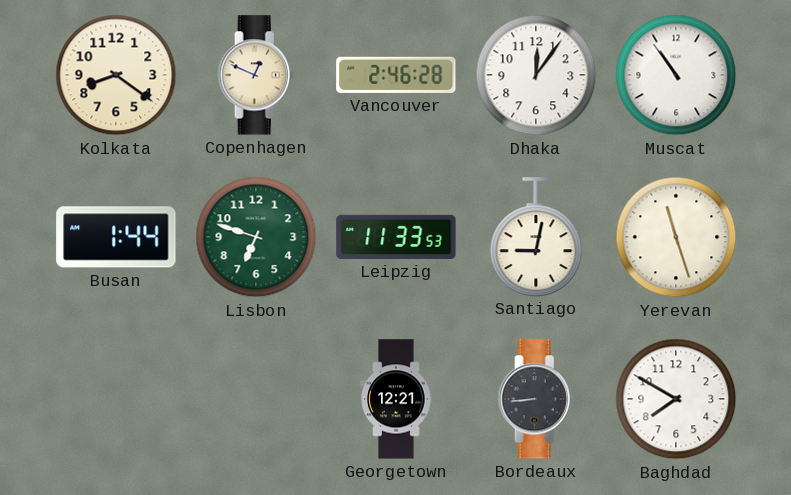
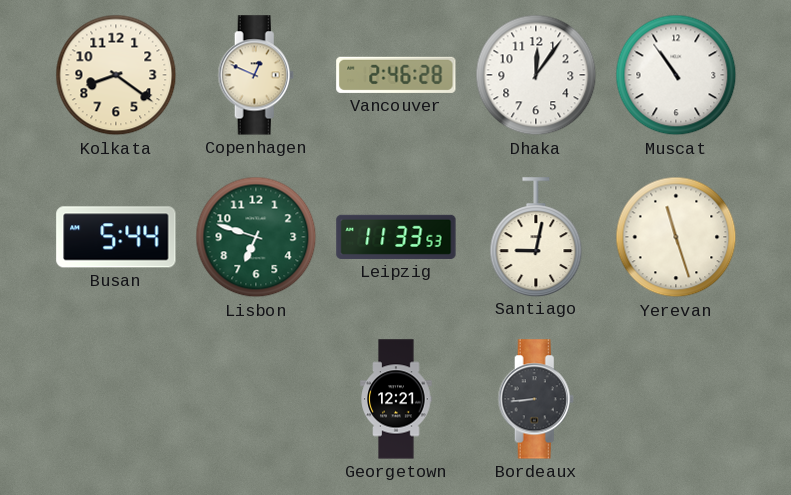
Busan: 1:44 -> 5:44 (116, 237)
Baghdad: 7:50 -> none (676, 399)
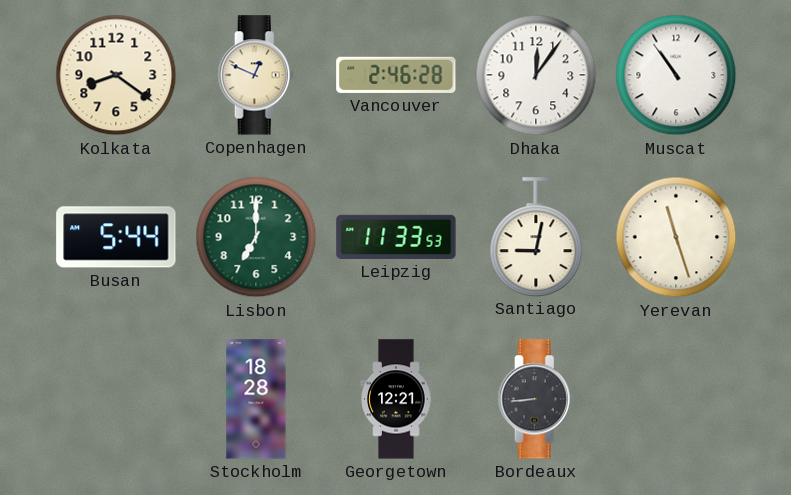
Lisbon: 6:48 -> 7:00 (256, 237)
Stockholm: none -> 18:28 (256, 399)
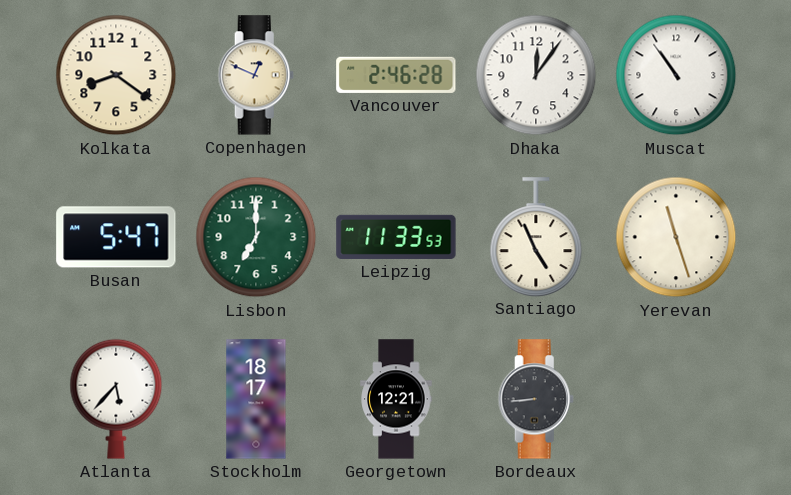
Busan: 5:44 -> 5:47 (116, 237)
Santiago: 9:02 -> 4:56 (536, 237)
Atlanta: none -> 5:37 (116, 399)
Stockholm: 18:28 -> 18:17 (256, 399)
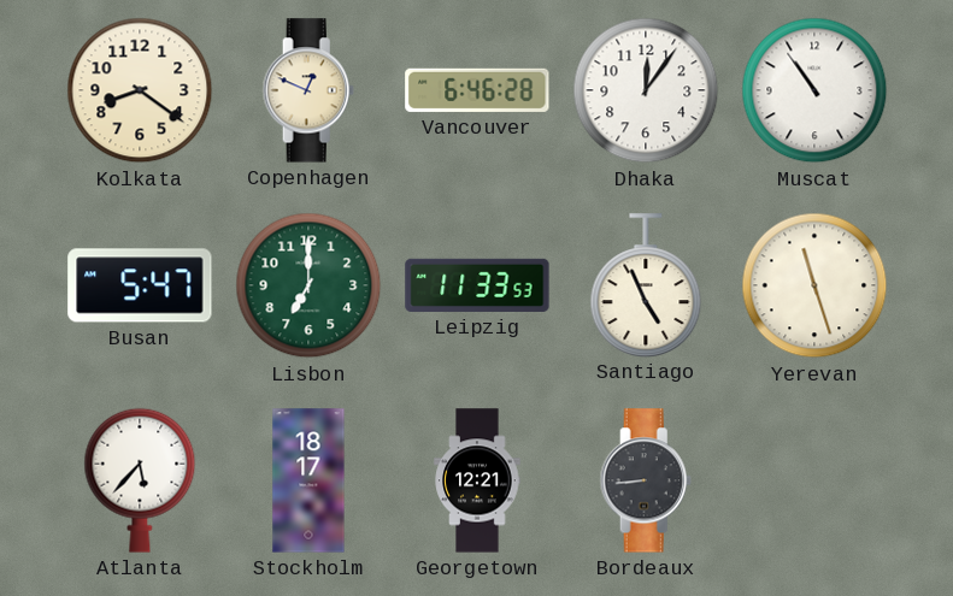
Vancouver: 2:46 -> 6:46 (477, 90)
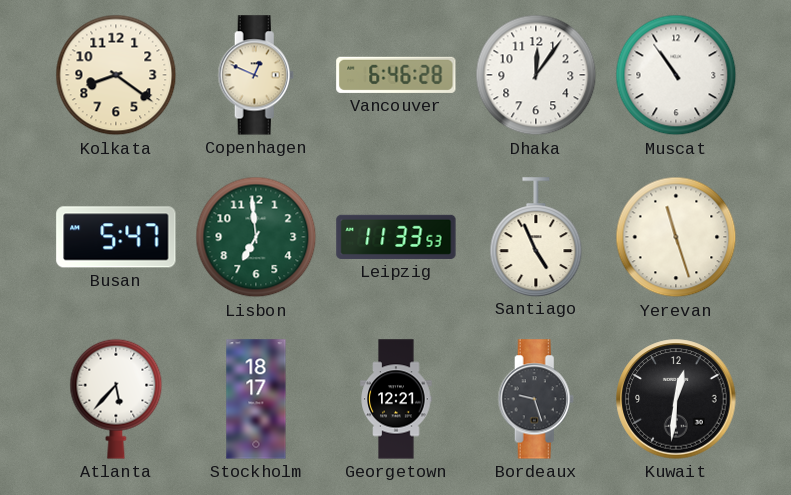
Lisbon: 7:00 -> 6:59 (256, 237)
Bordeaux: 8:44 -> 9:27 (536, 399)
Kuwait: none -> 12:31 (676, 399)
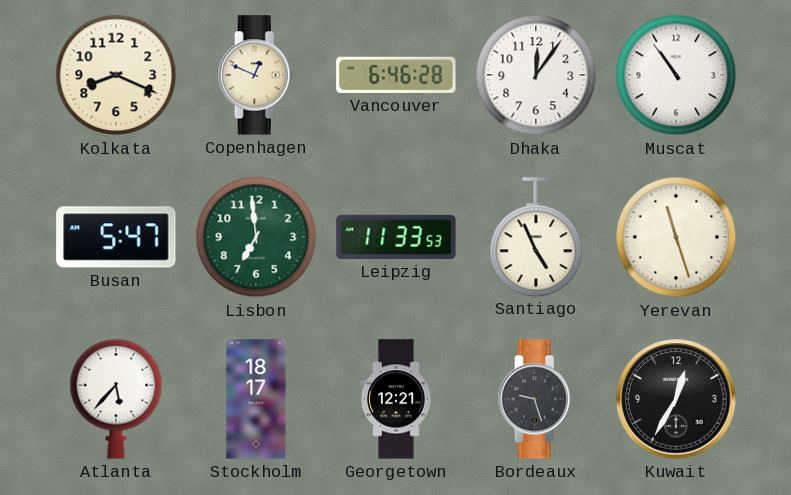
Kolkata: 8:21 -> 8:19 (116, 75)
Kuwait: 12:31 -> 12:35 (676, 399)
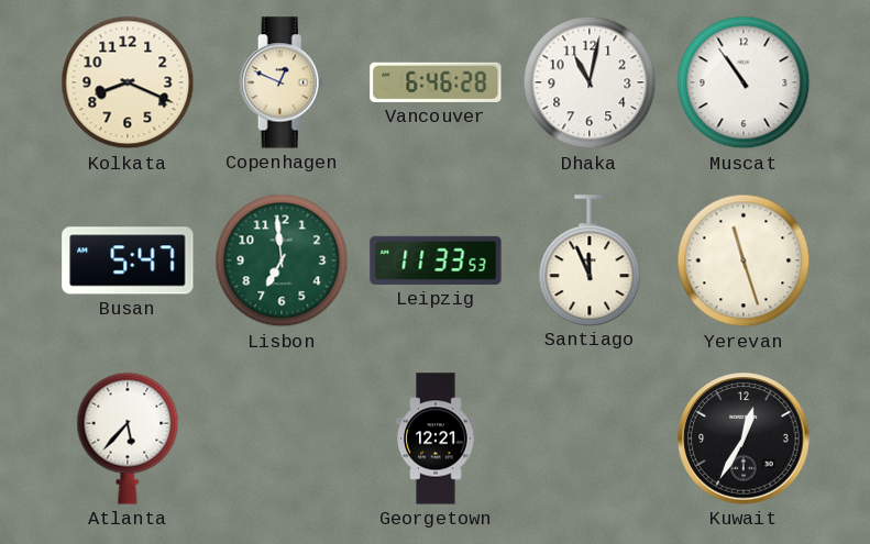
Dhaka: 12:06 -> 11:02 (590, 82)
Santiago: 4:56 -> 11:56 (590, 260)
Stockholm: 18:17 -> none (256, 399)
Bordeaux: 9:27 -> none (536, 399)
